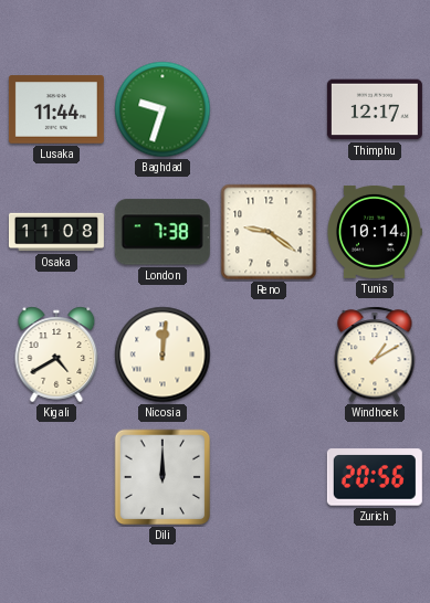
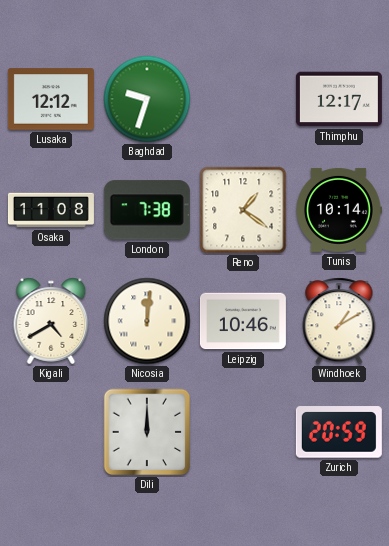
Lusaka: 11:44 -> 12:12 (51, 99)
Reno: 9:21 -> 1:21 (243, 210)
Leipzig: none -> 10:46 (243, 321)
Zurich: 20:56 -> 20:59 (339, 432)
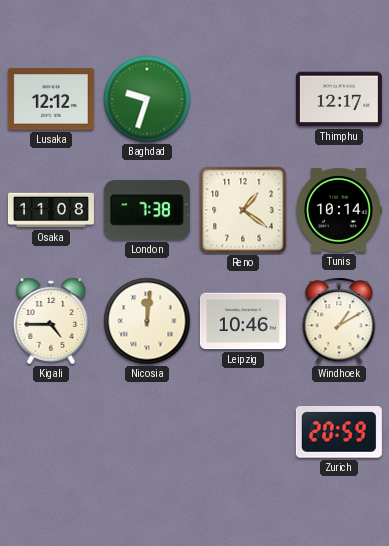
Kigali: 4:40 -> 4:45 (51, 321)
Dili: 12:00 -> none (147, 432)
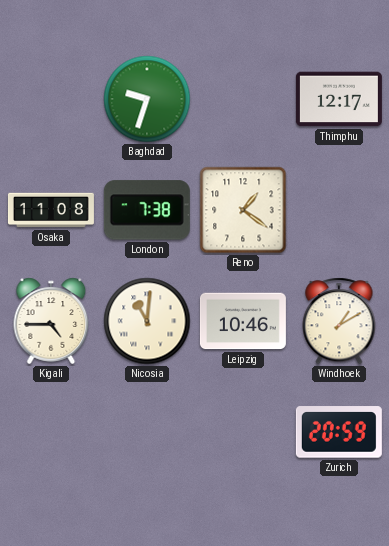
Lusaka: 12:12 -> none (51, 99)
Tunis: 10:14 -> none (339, 210)
Nicosia: 12:01 -> 11:01 (147, 321)
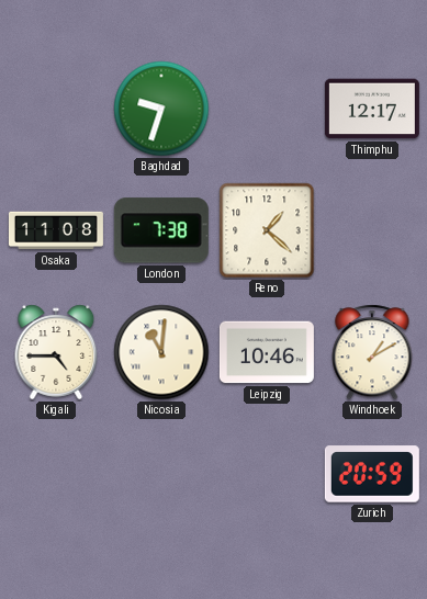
Reno: 1:21 -> 1:22 (267, 230)
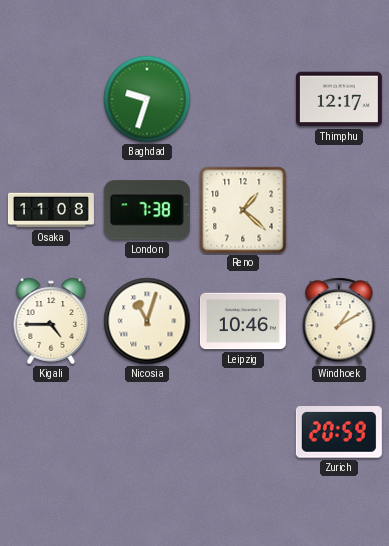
Nicosia: 11:01 -> 11:03 (147, 321)
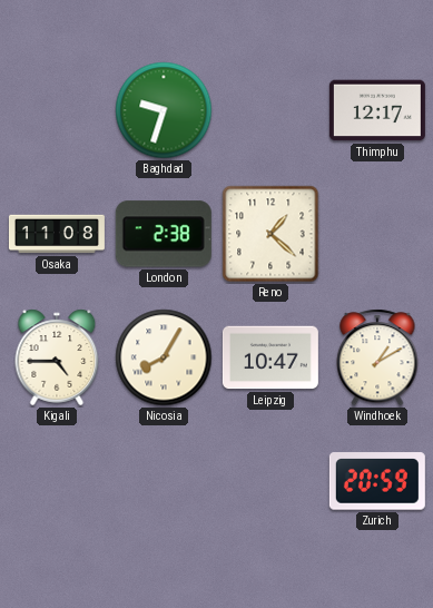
London: 7:38 -> 2:38 (164, 234)
Nicosia: 11:03 -> 8:05 (164, 357)
Leipzig: 10:46 -> 10:47 (270, 357)
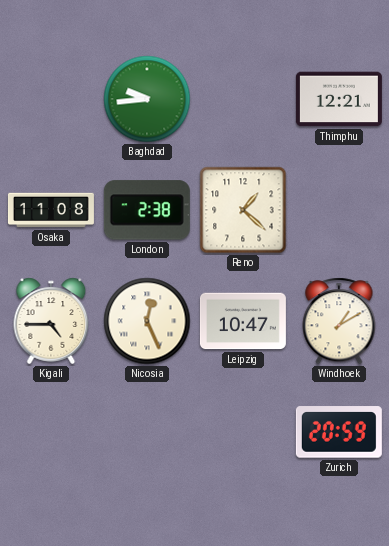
Baghdad: 9:33 -> 9:44 (147, 99)
Thimphu: 12:17 -> 12:21 (339, 99)
Nicosia: 8:05 -> 12:26 (147, 321)
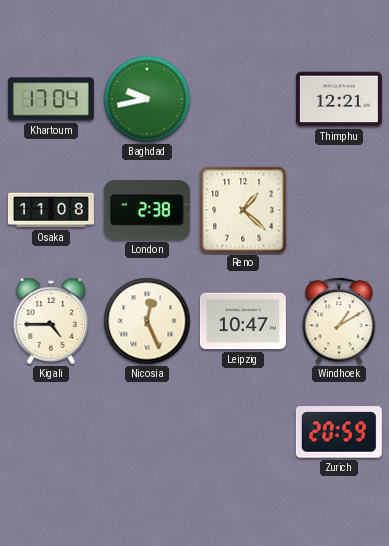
Khartoum: none -> 17:04 (51, 99)
Baghdad: 9:44 -> 9:43 (147, 99)
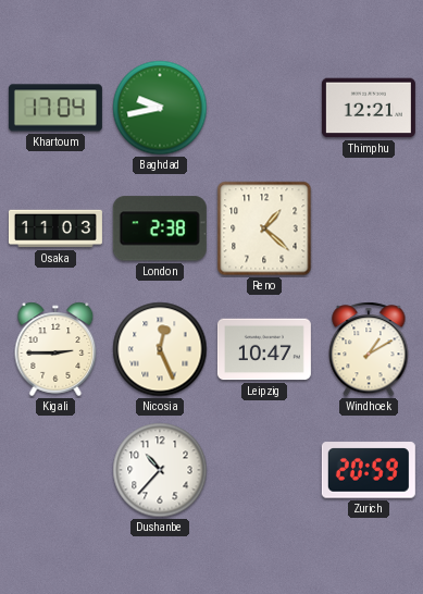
Osaka: 11:08 -> 11:03 (55, 228)
Kigali: 4:45 -> 2:45 (55, 349)
Dushanbe: none -> 10:37 (160, 470)
